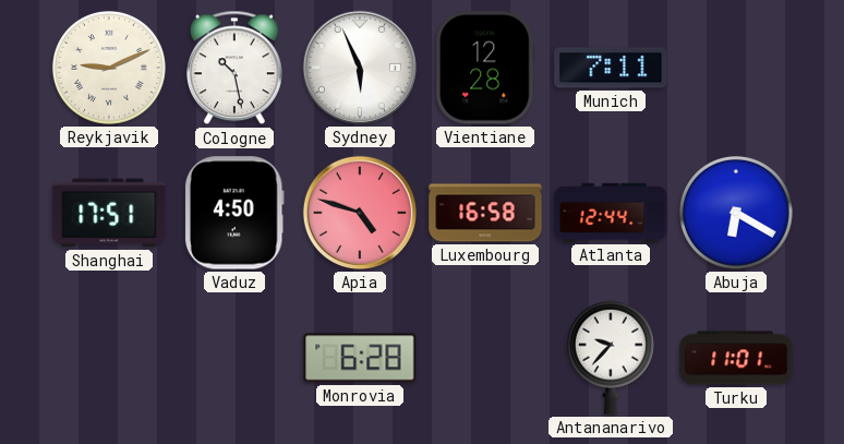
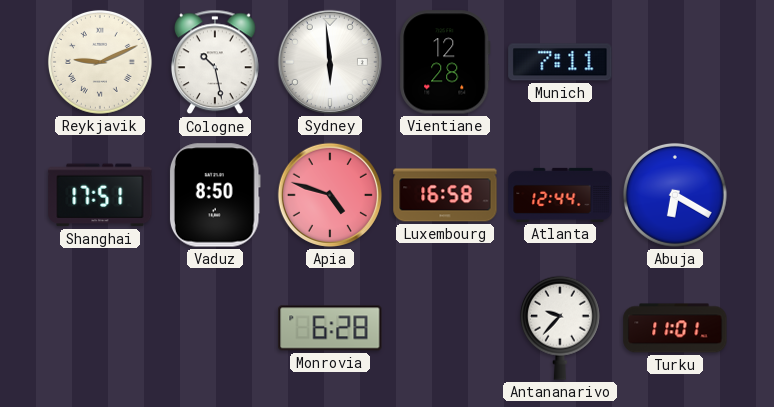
Sydney: 5:56 -> 5:59 (330, 62)
Vaduz: 4:50 -> 8:50 (215, 195)
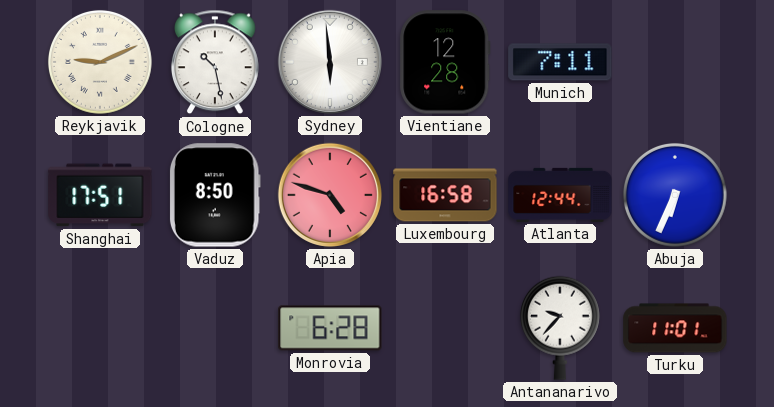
Abuja: 6:20 -> 6:34 (675, 195)
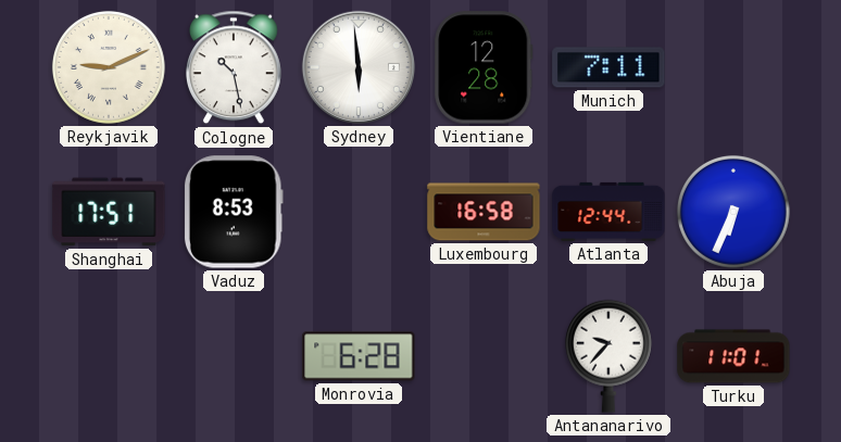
Vaduz: 8:50 -> 8:53 (234, 212)
Apia: 4:48 -> none (330, 195)
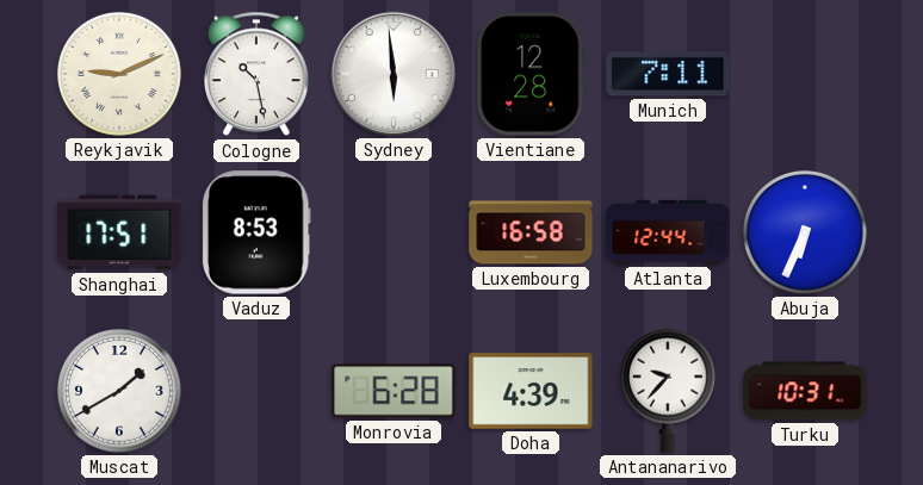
Muscat: none -> 1:40 (119, 391)
Doha: none -> 4:39 (531, 391)
Turku: 11:01 -> 10:31 (805, 391)
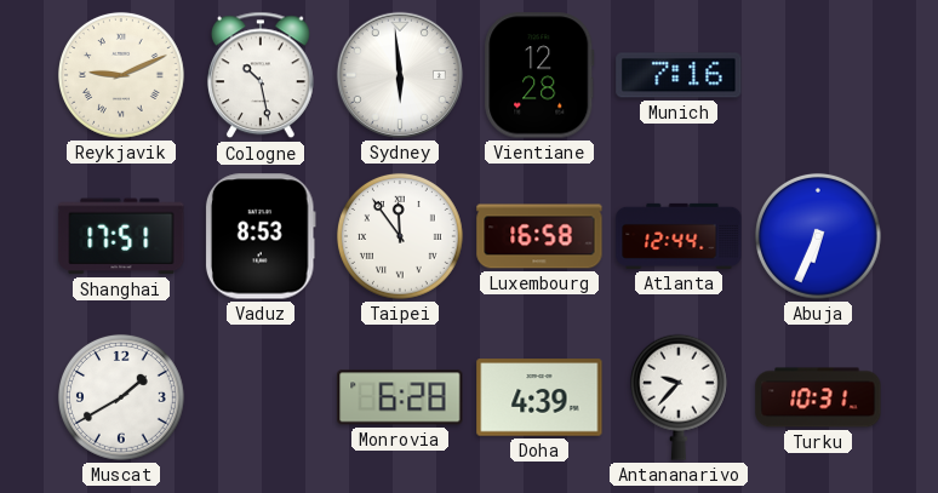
Munich: 7:11 -> 7:16 (679, 75)
Taipei: none -> 11:54 (400, 236)
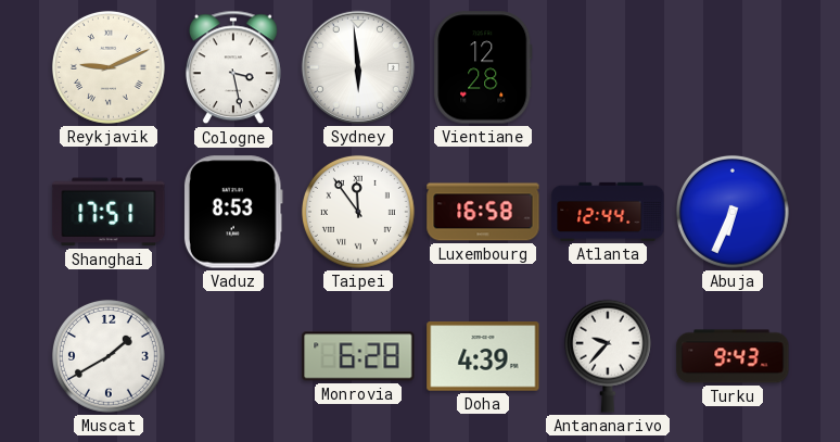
Cologne: 10:28 -> 3:28 (233, 67)
Munich: 7:16 -> none (679, 75)
Turku: 10:31 -> 9:43 (733, 356)
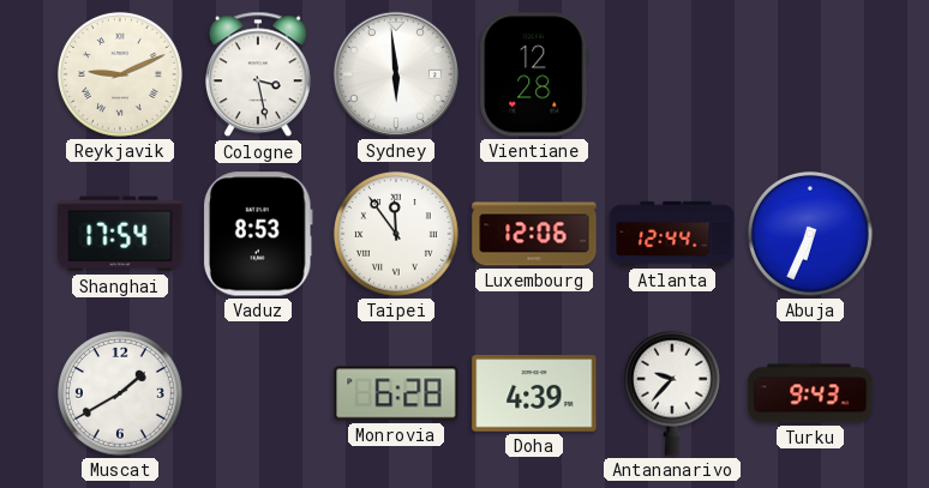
Shanghai: 17:51 -> 17:54 (120, 234)
Luxembourg: 16:58 -> 12:06 (534, 234)
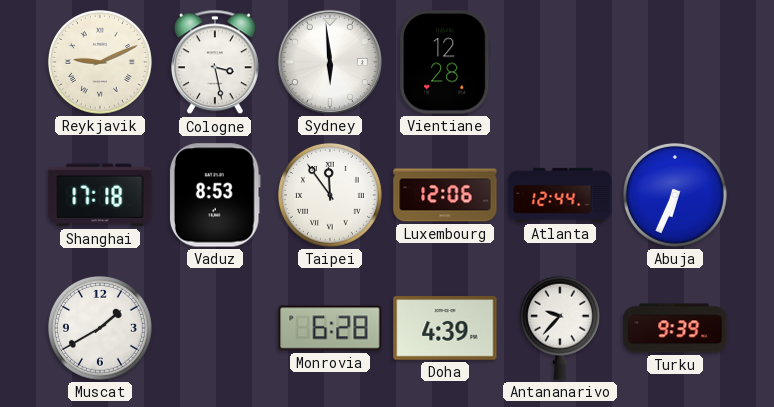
Shanghai: 17:54 -> 17:18 (100, 195)
Turku: 9:43 -> 9:39 (675, 328)
